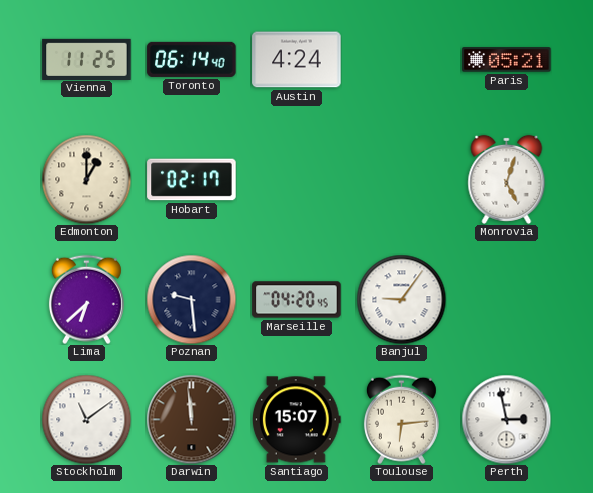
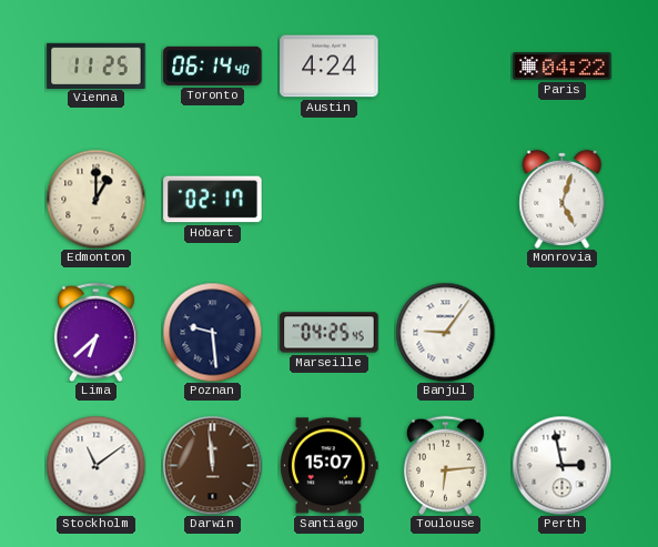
Paris: 05:21 -> 04:22 (563, 67)
Marseille: 04:20 -> 04:25 (330, 333)
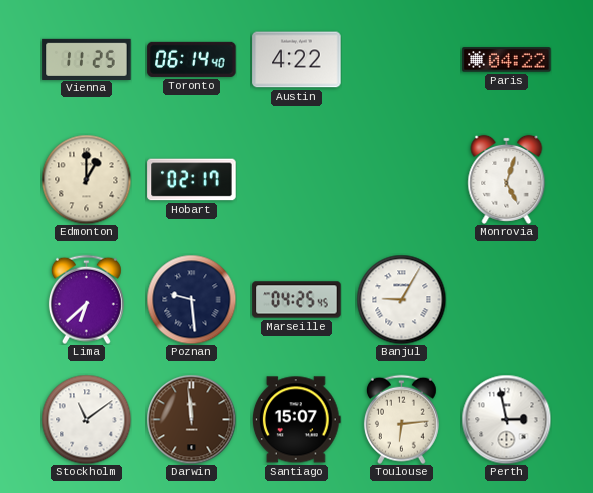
Austin: 4:24 -> 4:22 (297, 60)
Banjul: 9:06 -> 9:05 (401, 299)
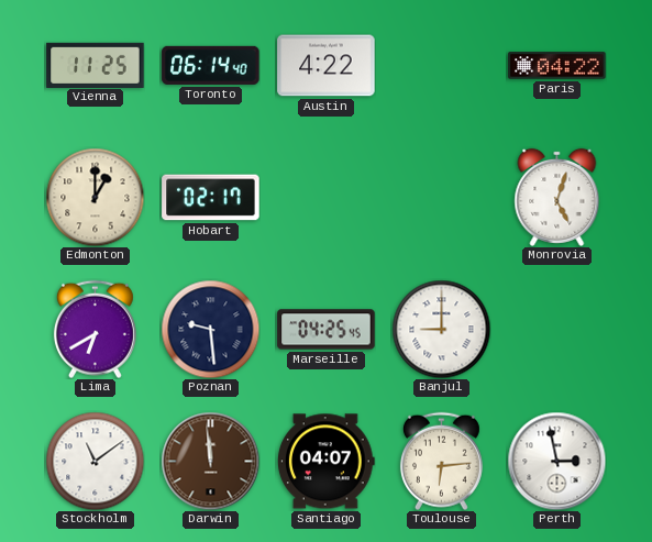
Lima: 6:38 -> 6:40 (95, 329)
Banjul: 9:05 -> 9:00 (441, 329)
Santiago: 15:07 -> 04:07 (325, 462)
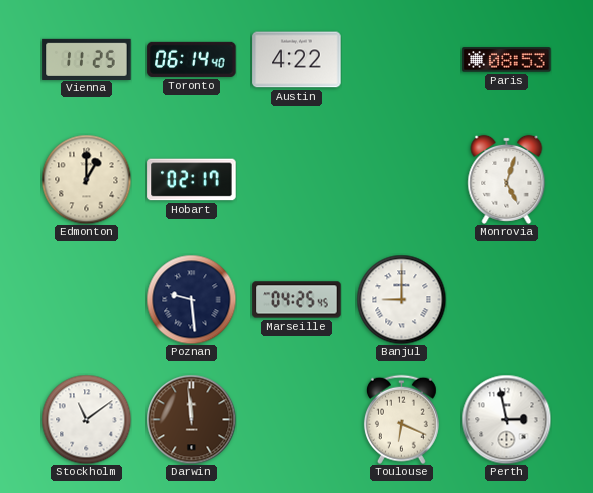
Paris: 04:22 -> 08:53 (507, 60)
Lima: 6:40 -> none (95, 329)
Santiago: 04:07 -> none (325, 462)
Toulouse: 6:14 -> 6:19 (401, 419)
